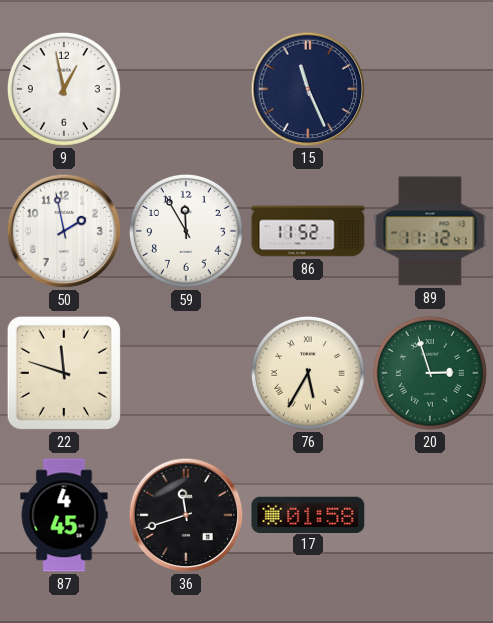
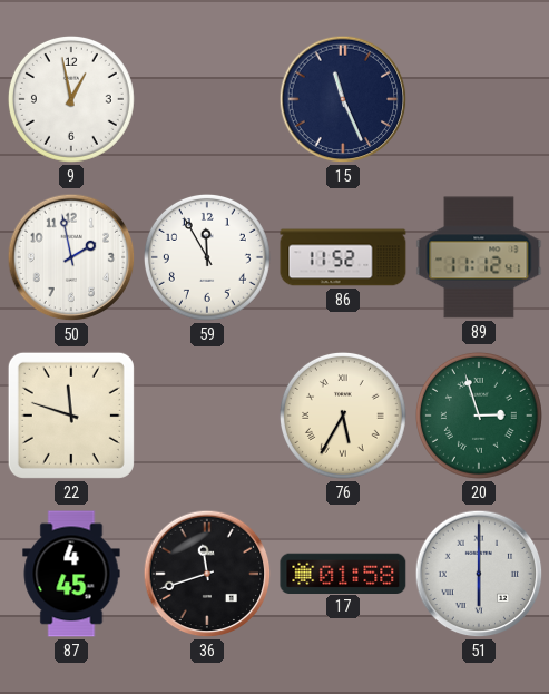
51: none -> 6:00 (479, 574)
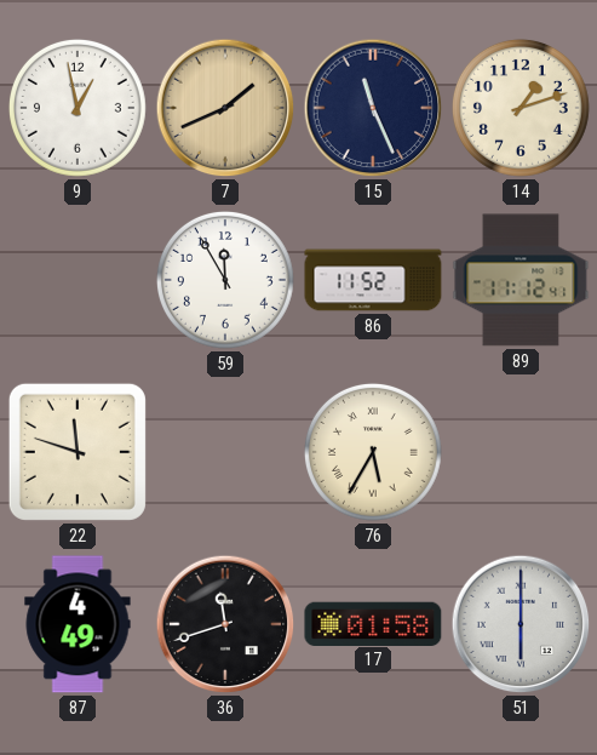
7: none -> 1:41 (225, 108)
14: none -> 1:12 (521, 108)
50: 1:58 -> none (71, 257)
20: 2:57 -> none (479, 416)
87: 4:45 -> 4:49 (78, 624)
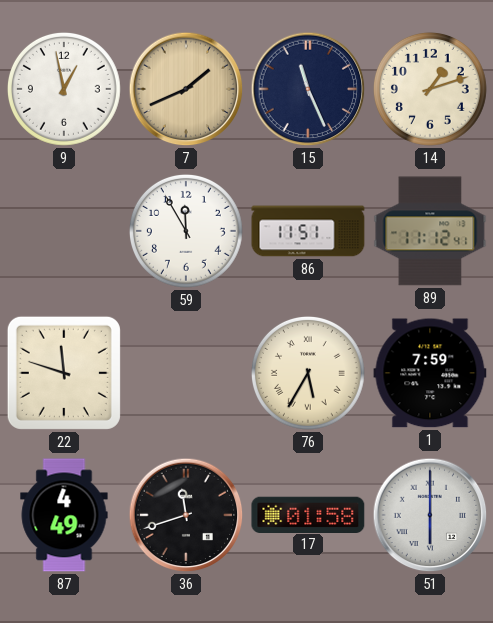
86: 11:52 -> 11:51 (308, 231)
1: none -> 7:59 (430, 373)
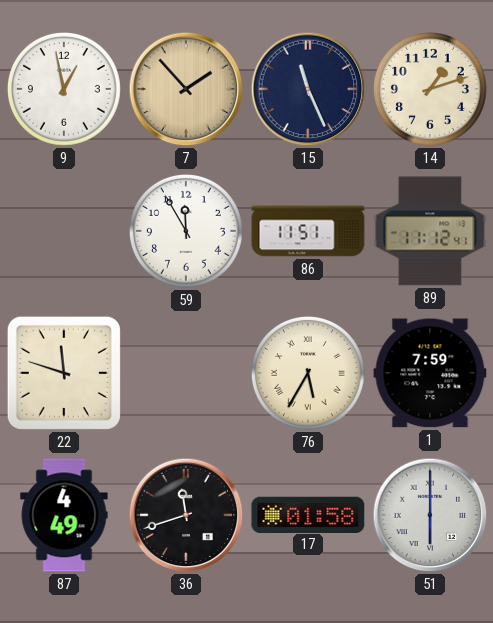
7: 1:41 -> 1:53 (186, 89)
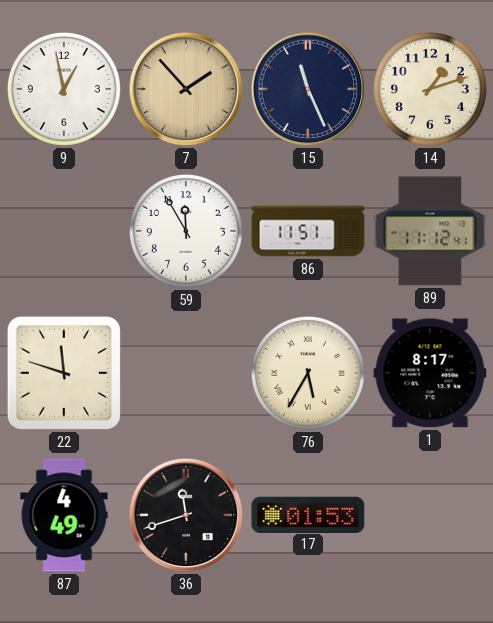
1: 7:59 -> 8:17 (430, 373)
17: 01:58 -> 01:53 (308, 514)
51: 6:00 -> none (430, 515)
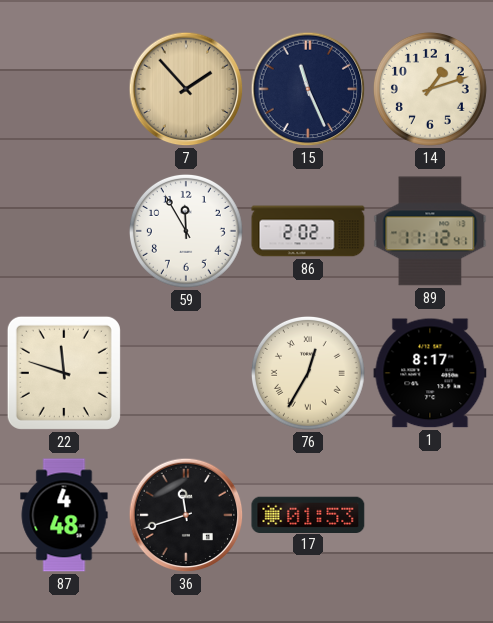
9: 12:58 -> none (64, 89)
86: 11:51 -> 2:02 (308, 231)
76: 5:35 -> 12:35 (308, 373)
87: 4:49 -> 4:48 (64, 515)
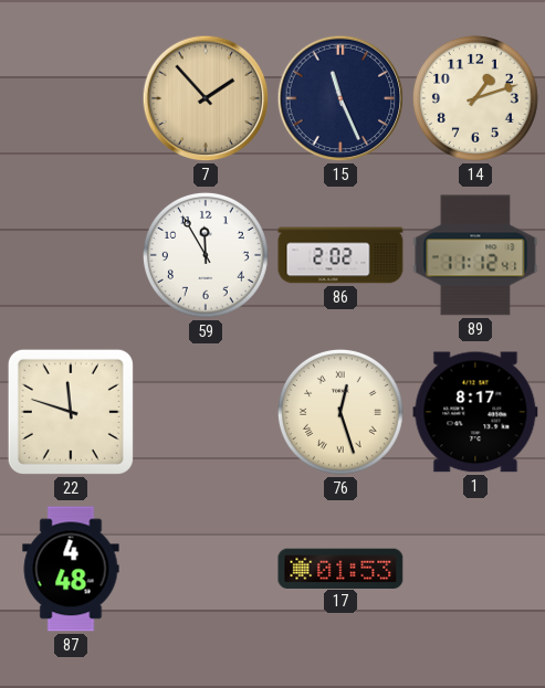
76: 12:35 -> 12:27 (340, 412)
36: 11:42 -> none (186, 515)
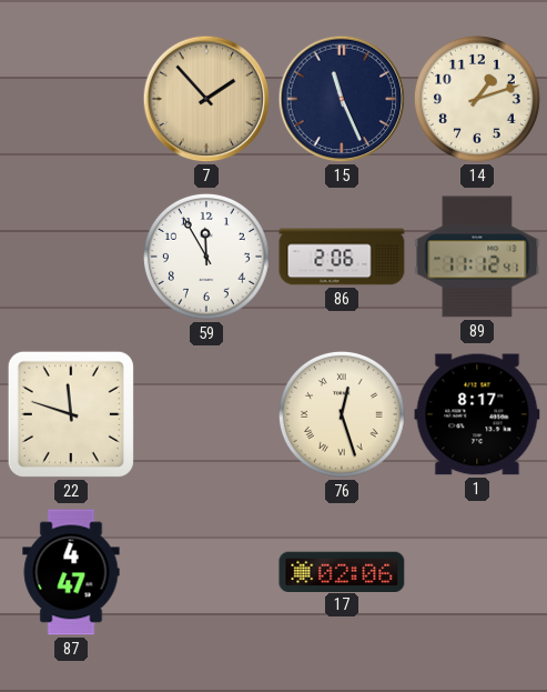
86: 2:02 -> 2:06 (342, 257)
87: 4:48 -> 4:47 (71, 572)
17: 01:53 -> 02:06 (342, 571)
